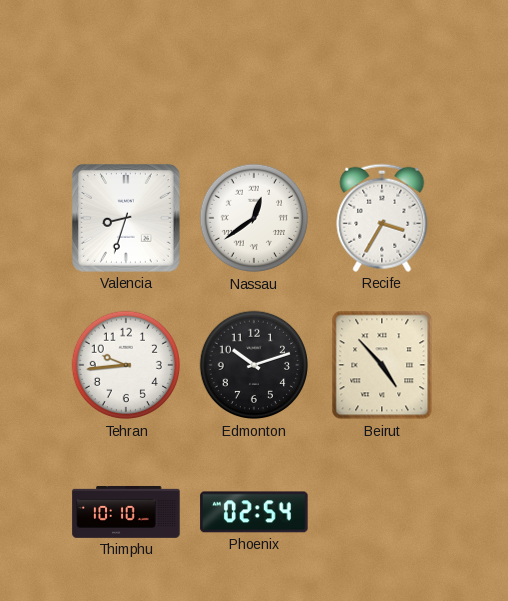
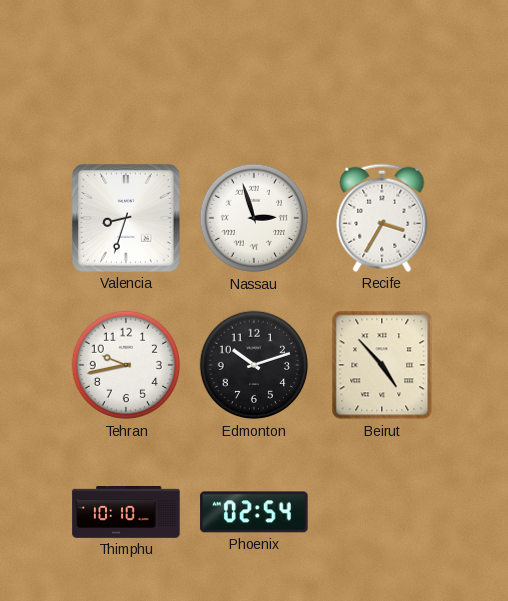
Nassau: 12:39 -> 2:57 (254, 218)
Tehran: 9:44 -> 9:43 (126, 365)
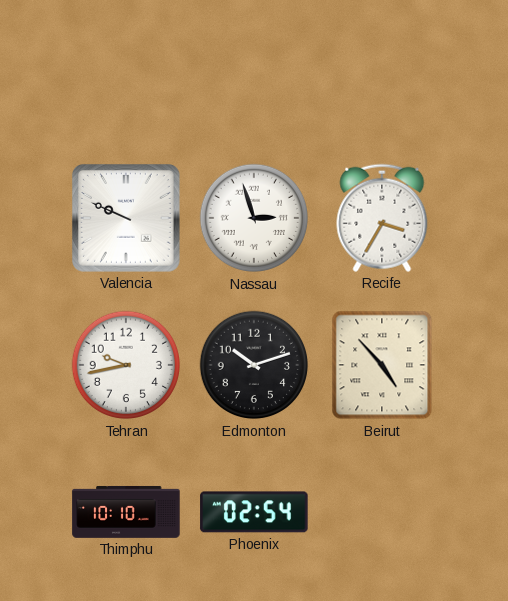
Valencia: 8:33 -> 9:49 (126, 218)
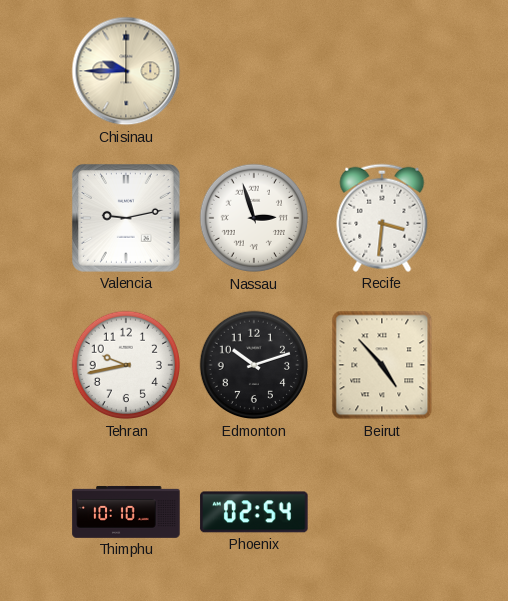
Chisinau: none -> 9:45 (126, 71)
Valencia: 9:49 -> 9:13 (126, 218)
Recife: 3:35 -> 3:31 (382, 218)
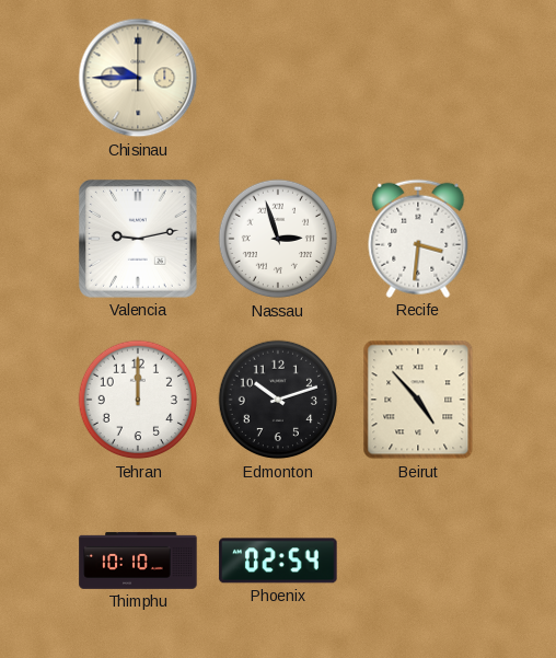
Tehran: 9:43 -> 12:00 (138, 400)
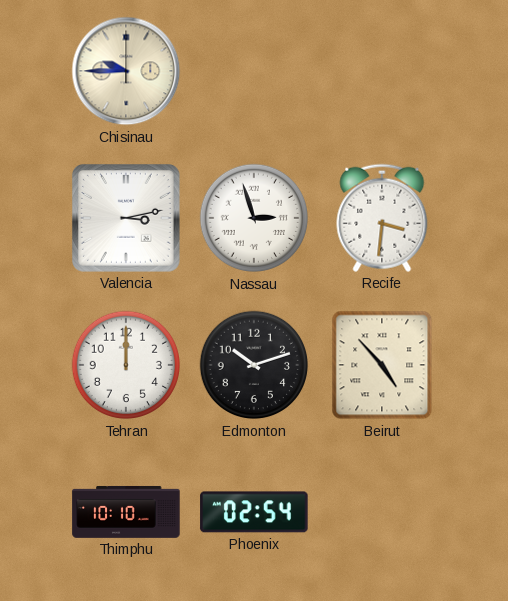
Valencia: 9:13 -> 3:13 (126, 218)
